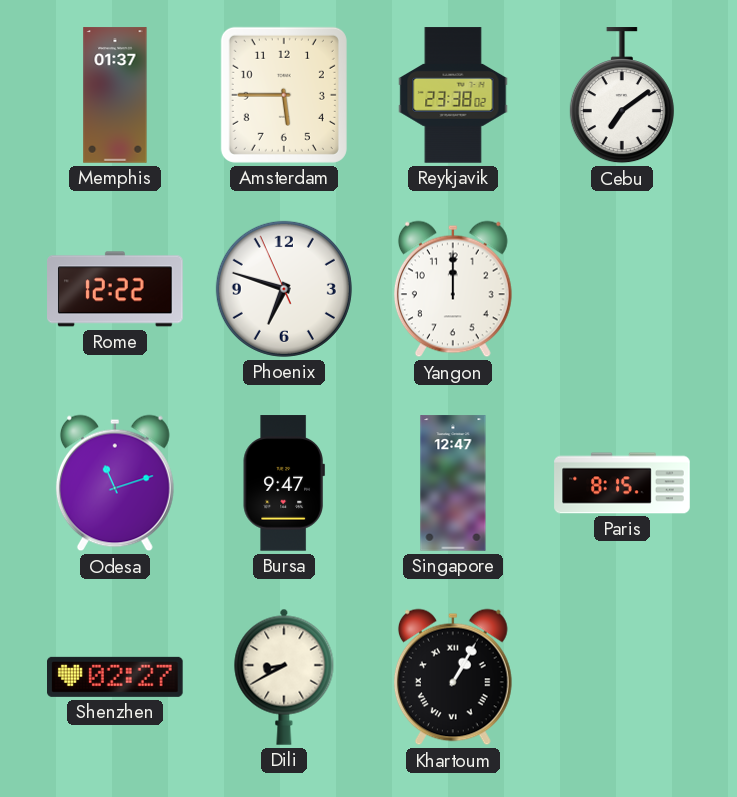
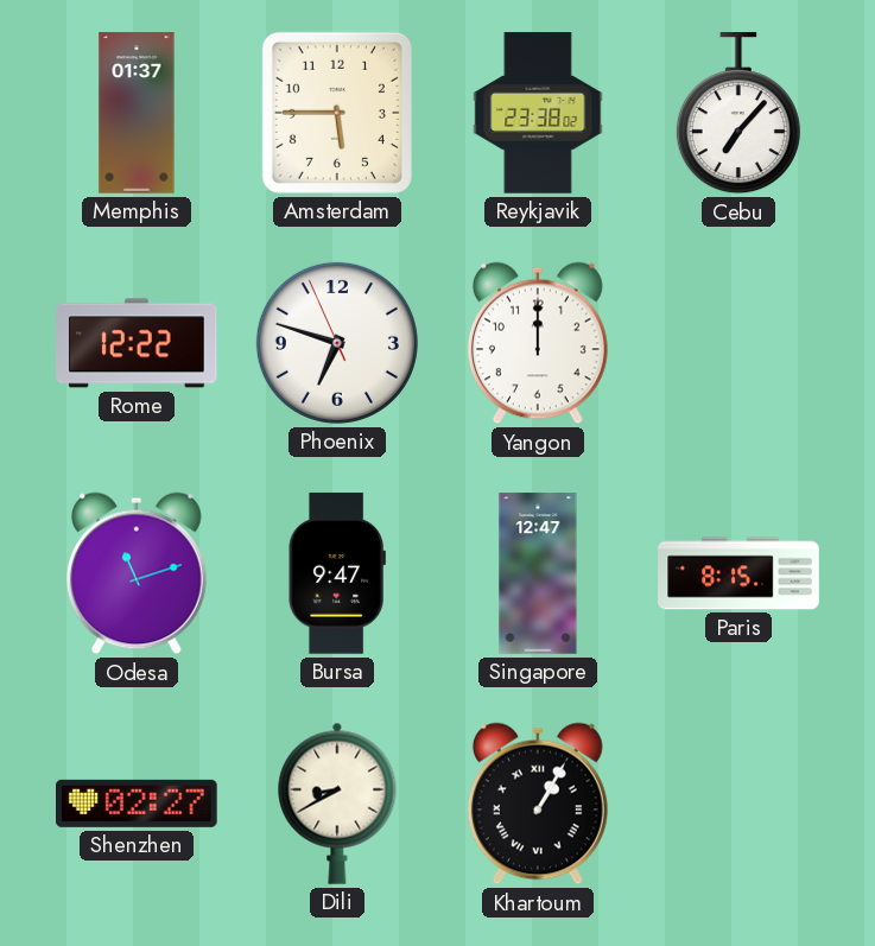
Cebu: 7:09 -> 7:07 (738, 114)
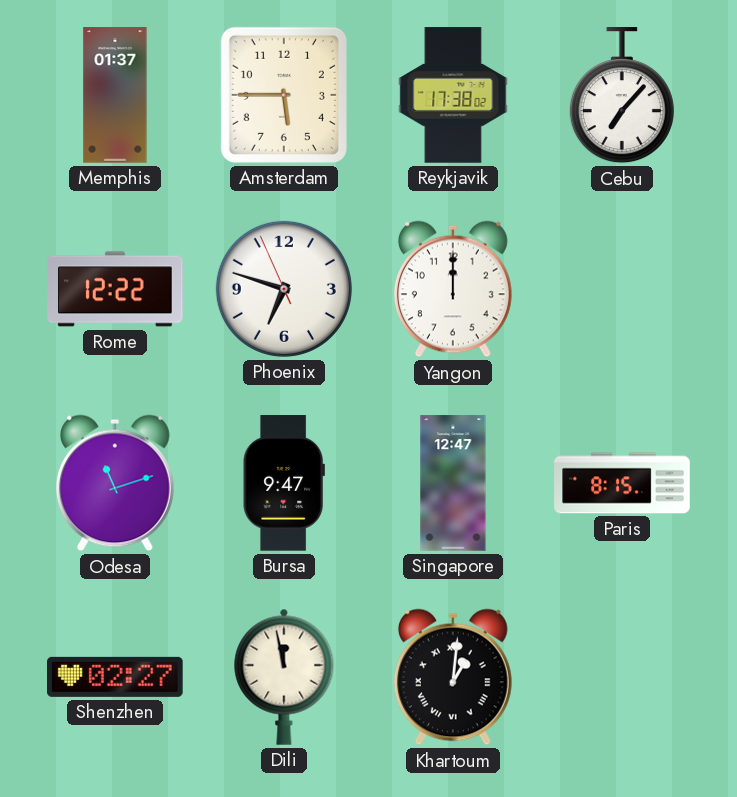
Reykjavik: 23:38 -> 17:38 (453, 95)
Dili: 8:40 -> 11:58 (284, 677)
Khartoum: 1:05 -> 1:01 (453, 677)
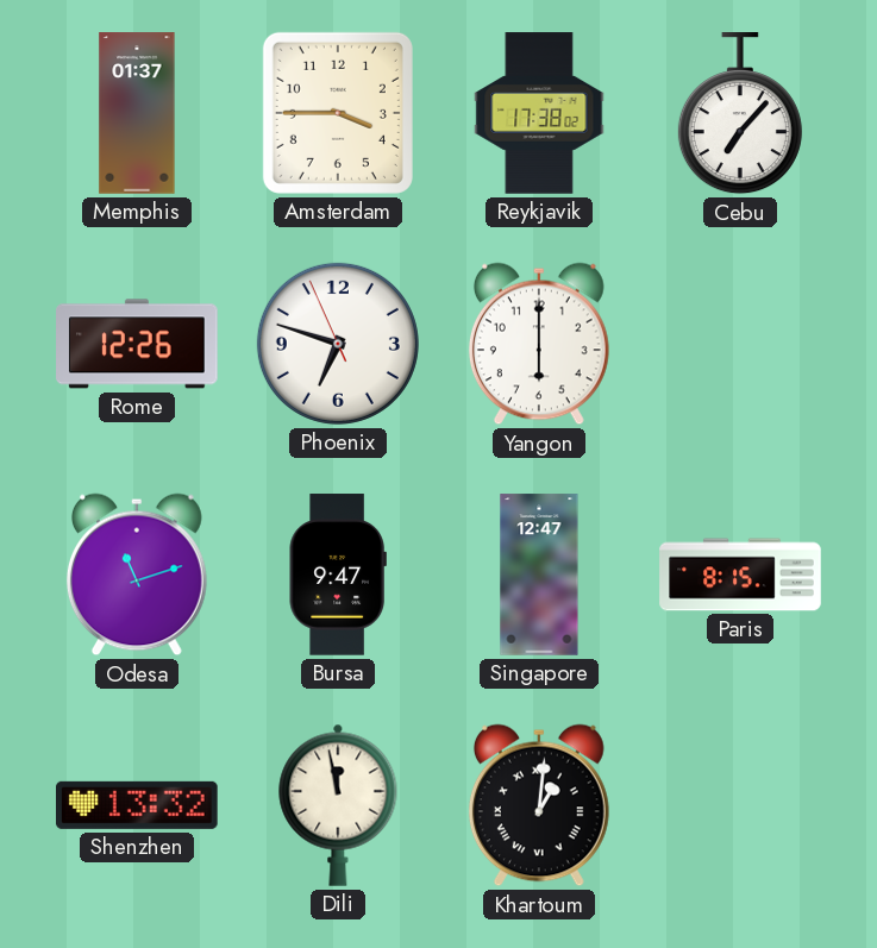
Amsterdam: 5:45 -> 3:45 (338, 113)
Rome: 12:22 -> 12:26 (137, 344)
Yangon: 12:00 -> 6:00 (539, 344)
Shenzhen: 02:27 -> 13:32 (138, 805)
